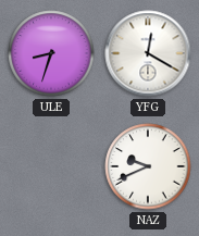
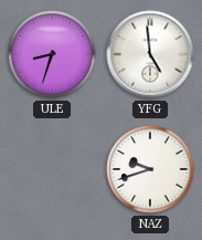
YFG: 12:20 -> 4:59 (150, 54)
NAZ: 9:41 -> 9:42 (150, 169)
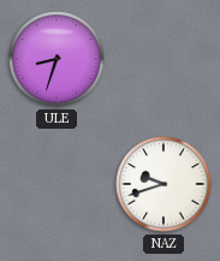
YFG: 4:59 -> none (150, 54)
